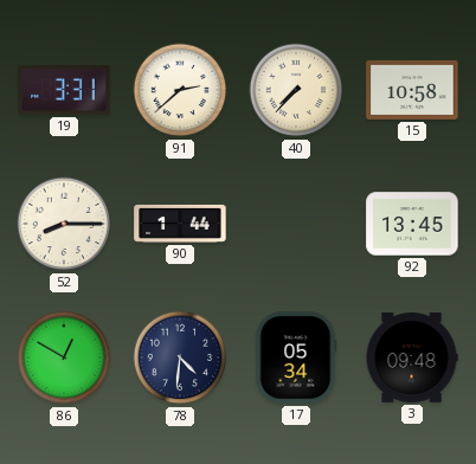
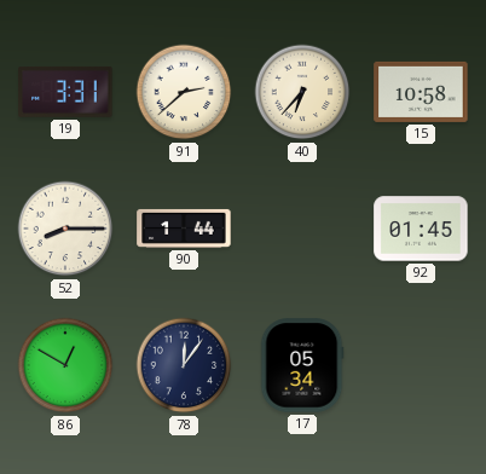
40: 7:37 -> 6:37 (302, 92)
92: 13:45 -> 01:45 (421, 229)
78: 4:31 -> 12:06 (184, 365)
3: 09:48 -> none (412, 357)
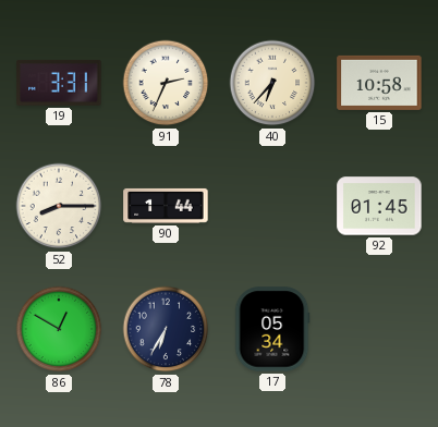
91: 2:38 -> 2:34 (166, 83)
78: 12:06 -> 6:35 (166, 329)
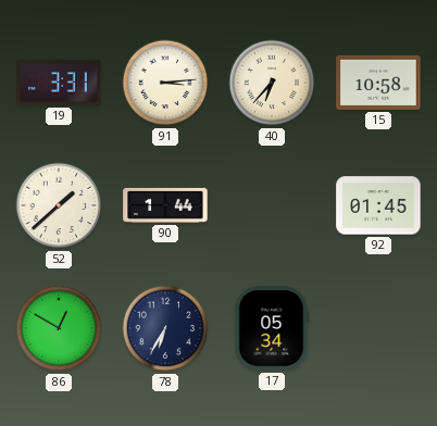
91: 2:34 -> 3:14 (165, 83)
52: 8:15 -> 1:38 (59, 205)
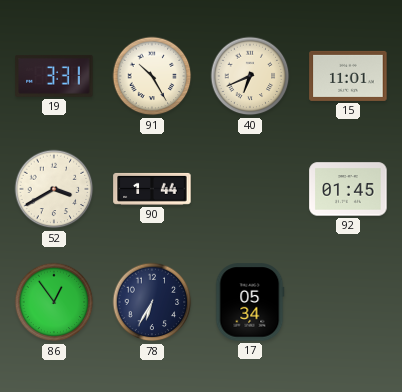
91: 3:14 -> 10:25 (152, 76)
40: 6:37 -> 6:41 (250, 76)
15: 10:58 -> 11:01 (348, 76)
52: 1:38 -> 3:40 (54, 189)
86: 12:50 -> 12:54 (54, 302)
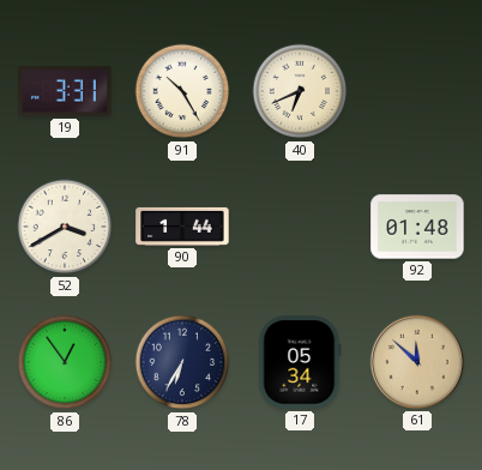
15: 11:01 -> none (348, 76)
92: 01:45 -> 01:48 (417, 227)
61: none -> 11:52 (417, 362)
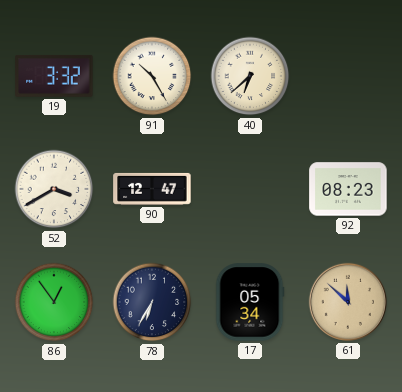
19: 3:31 -> 3:32 (54, 76)
40: 6:41 -> 6:38 (250, 76)
90: 1:44 -> 12:47 (152, 189)
92: 01:48 -> 08:23 (348, 189)
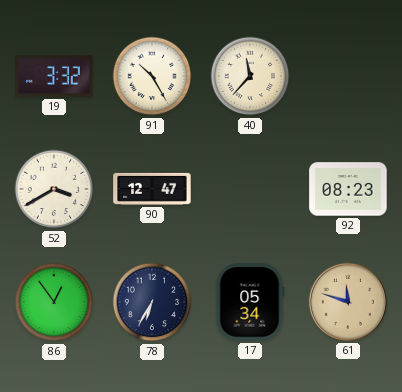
40: 6:38 -> 11:37 (250, 76)
61: 11:52 -> 11:48 (348, 302)
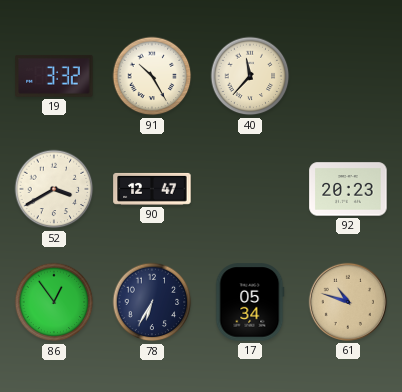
92: 08:23 -> 20:23 (348, 189)
61: 11:48 -> 10:48 (348, 302)
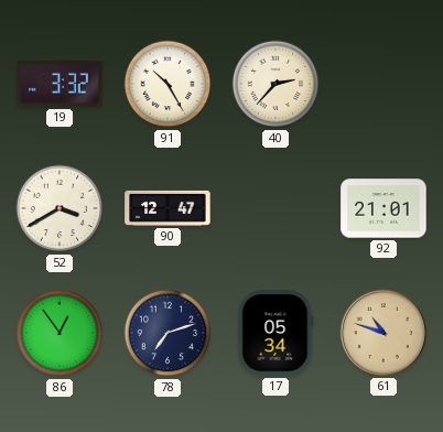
40: 11:37 -> 2:37 (275, 84)
92: 20:23 -> 21:01 (383, 208)
78: 6:35 -> 7:12 (168, 333)
